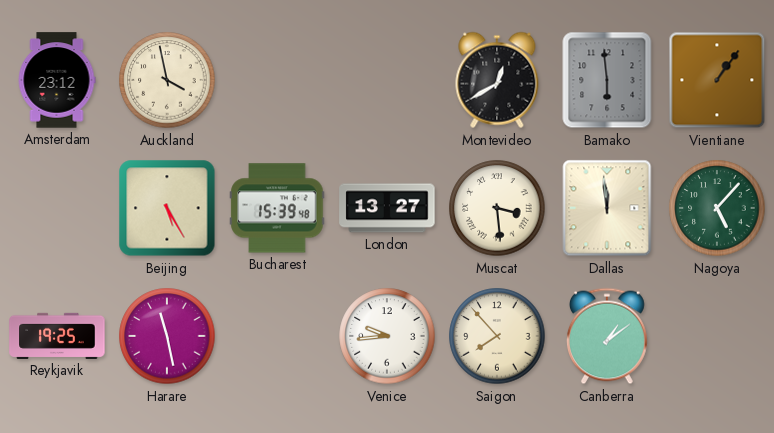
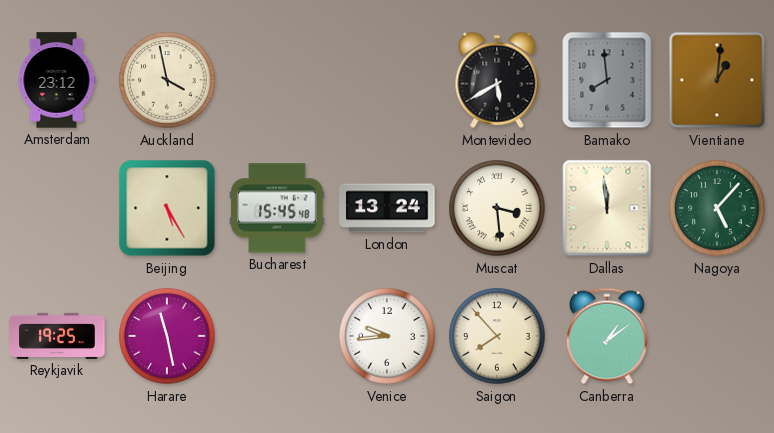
Montevideo: 12:40 -> 5:40 (497, 80)
Bamako: 5:59 -> 7:59 (607, 80)
Vientiane: 1:06 -> 1:01 (717, 80)
Bucharest: 15:39 -> 15:45 (277, 208)
London: 13:27 -> 13:24 (387, 208)
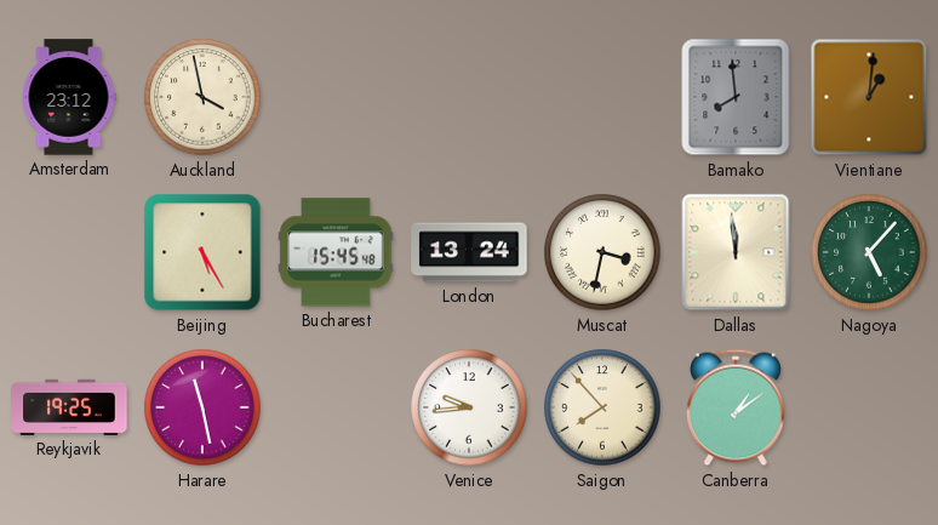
Montevideo: 5:40 -> none (497, 80)
Muscat: 3:29 -> 3:32 (602, 252)
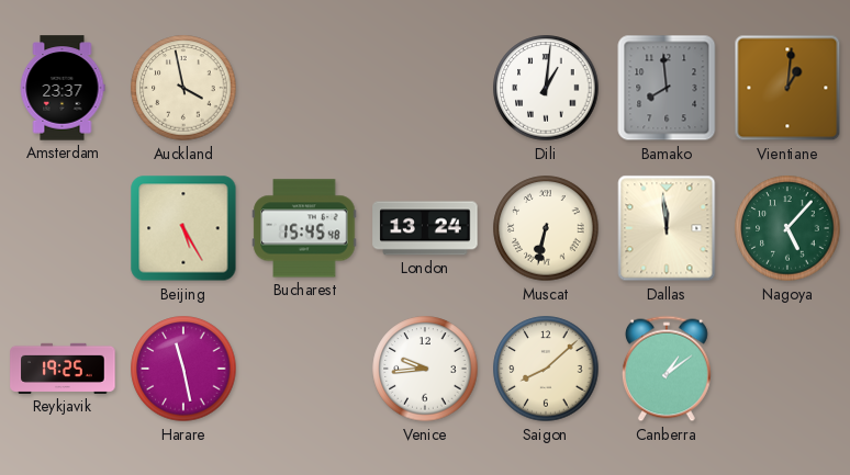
Amsterdam: 23:12 -> 23:37 (63, 88)
Dili: none -> 1:01 (546, 88)
Muscat: 3:32 -> 6:32 (546, 228)
Saigon: 7:53 -> 8:08 (546, 369)
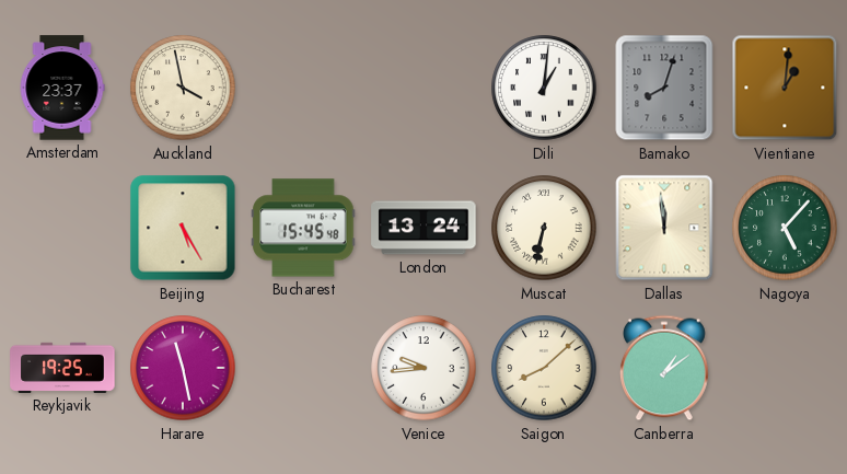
Bamako: 7:59 -> 8:03 (664, 88)
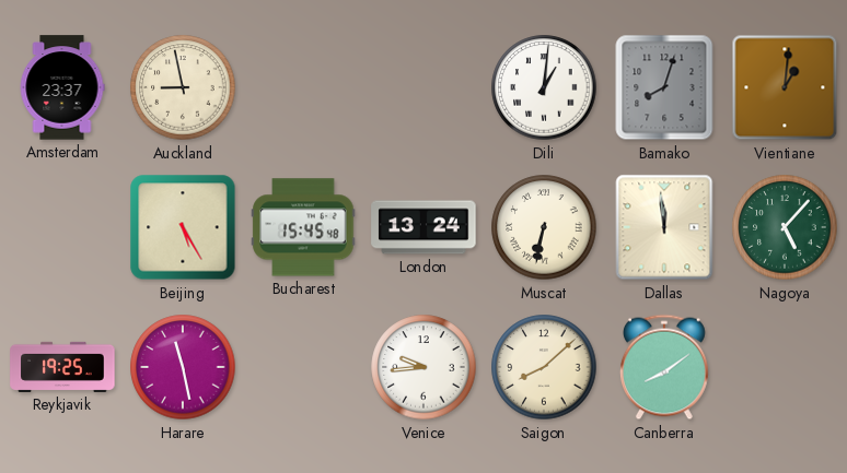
Auckland: 3:58 -> 8:58 (183, 87)
Canberra: 1:09 -> 8:09 (664, 367)
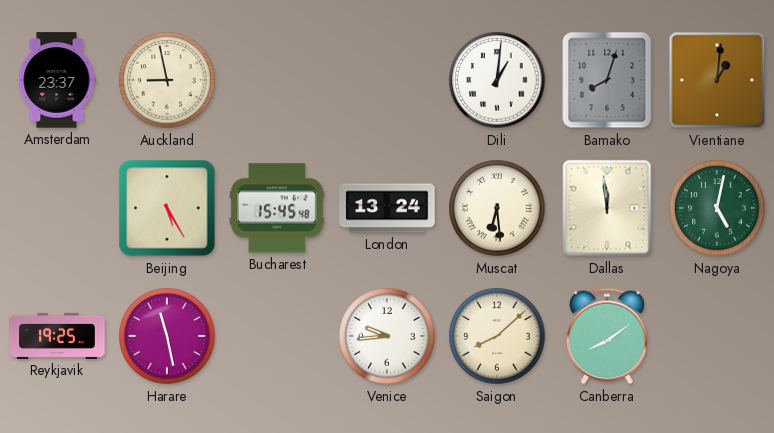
Muscat: 6:32 -> 6:29 (497, 208)
Nagoya: 5:07 -> 5:02 (717, 208)
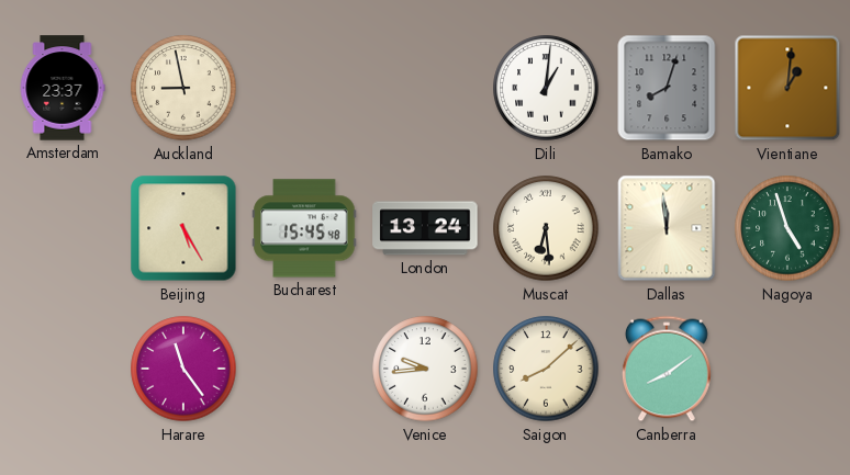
Nagoya: 5:02 -> 4:57 (787, 228)
Reykjavik: 19:25 -> none (57, 336)
Harare: 11:28 -> 11:24 (183, 369)
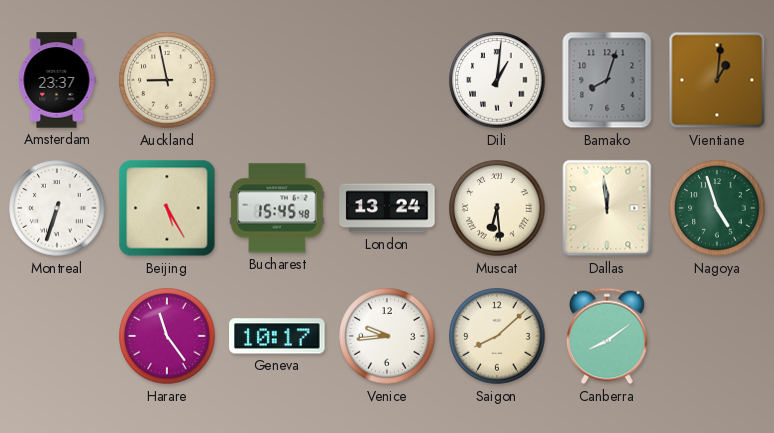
Montreal: none -> 6:33 (57, 208)
Geneva: none -> 10:17 (277, 336)
